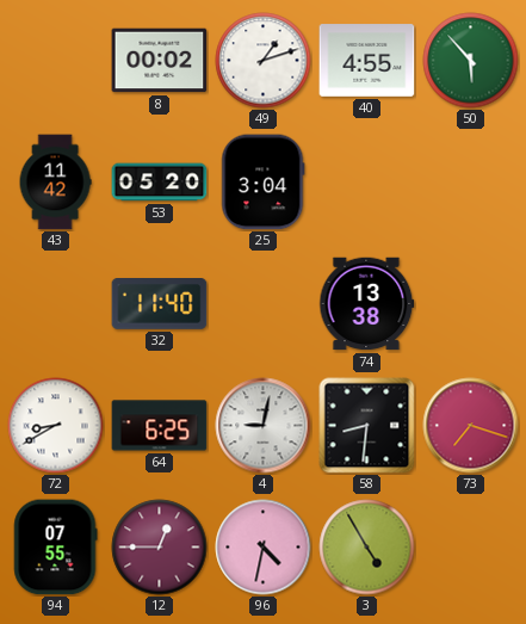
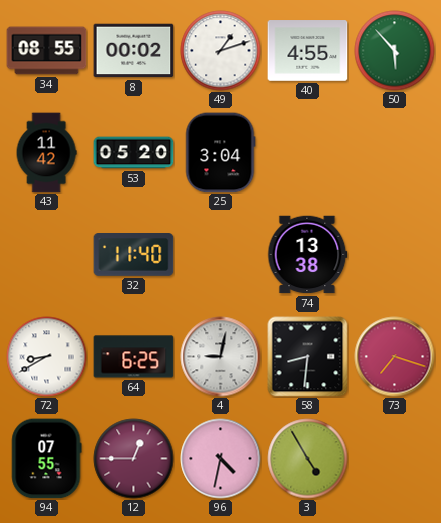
34: none -> 08:55 (47, 51)
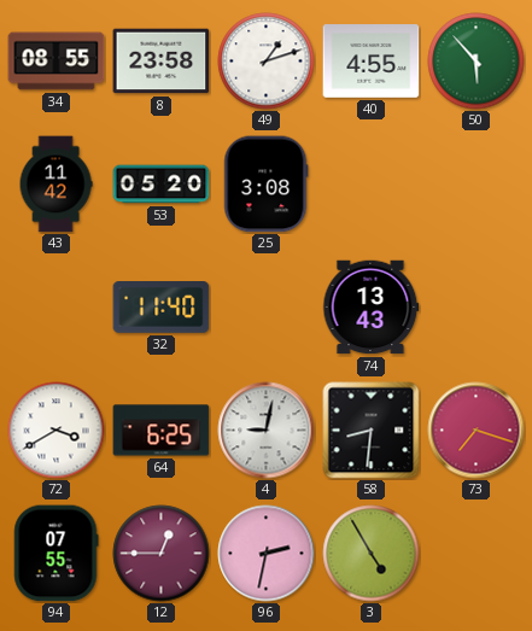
8: 00:02 -> 23:58 (162, 62)
25: 3:04 -> 3:08 (267, 185)
74: 13:38 -> 13:43 (372, 308)
72: 8:40 -> 3:40 (57, 431)
96: 4:32 -> 2:32 (267, 554)
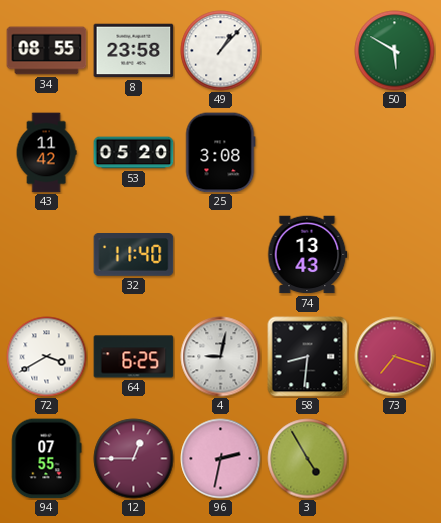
49: 1:12 -> 1:07 (221, 51)
40: 4:55 -> none (372, 62)
50: 5:53 -> 5:50 (395, 51)
